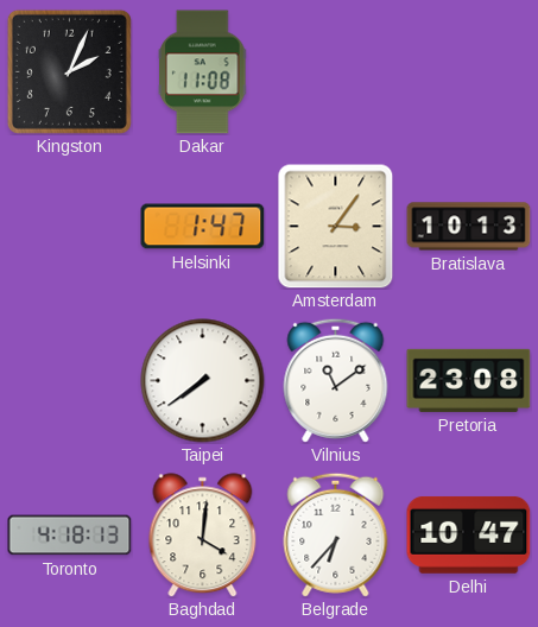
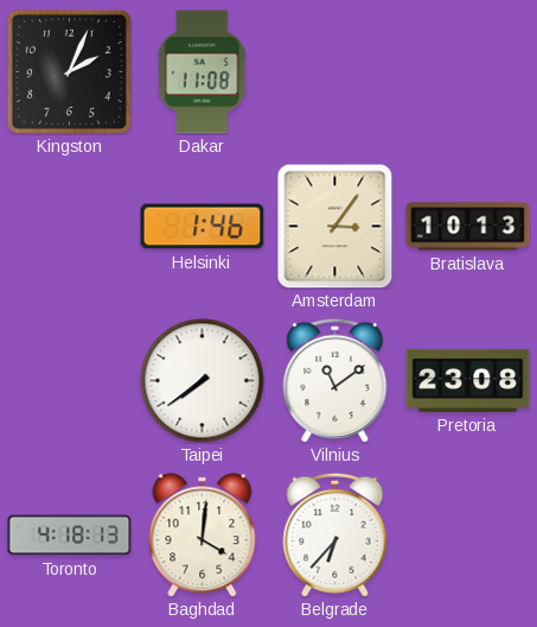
Helsinki: 1:47 -> 1:46 (203, 227)
Delhi: 10:47 -> none (469, 536)
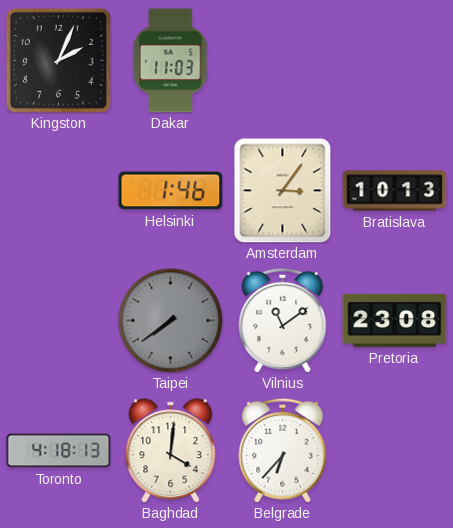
Dakar: 11:08 -> 11:03 (172, 61)
Taipei dial: white -> grey (171, 321)
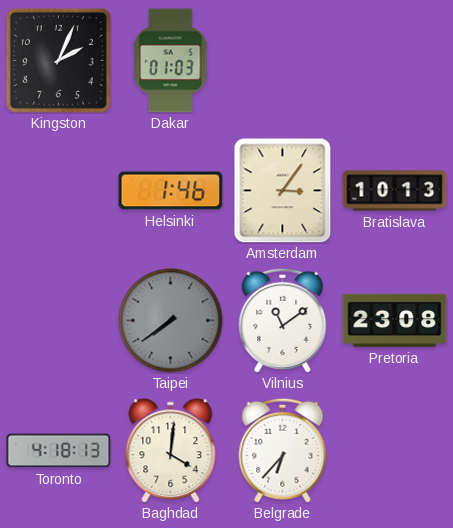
Dakar: 11:03 -> 01:03 (172, 61)
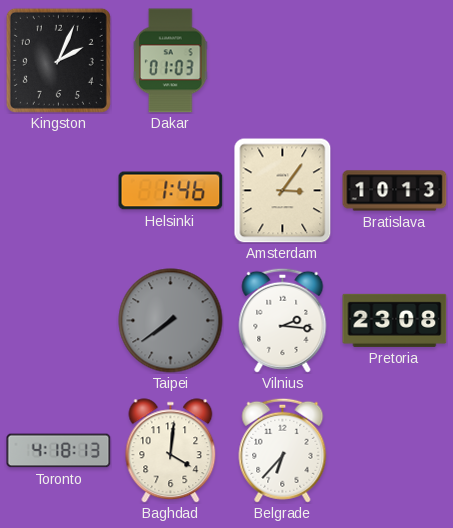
Vilnius: 11:09 -> 2:16 (283, 320)
